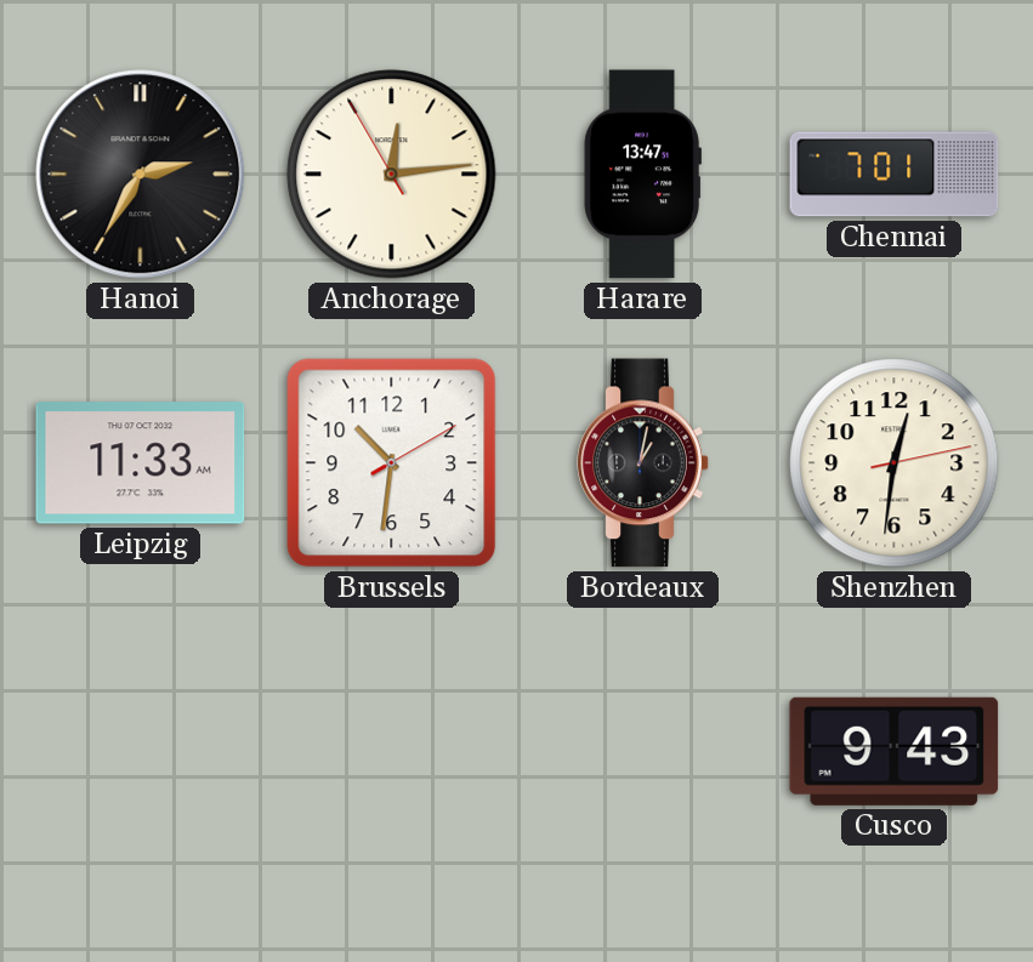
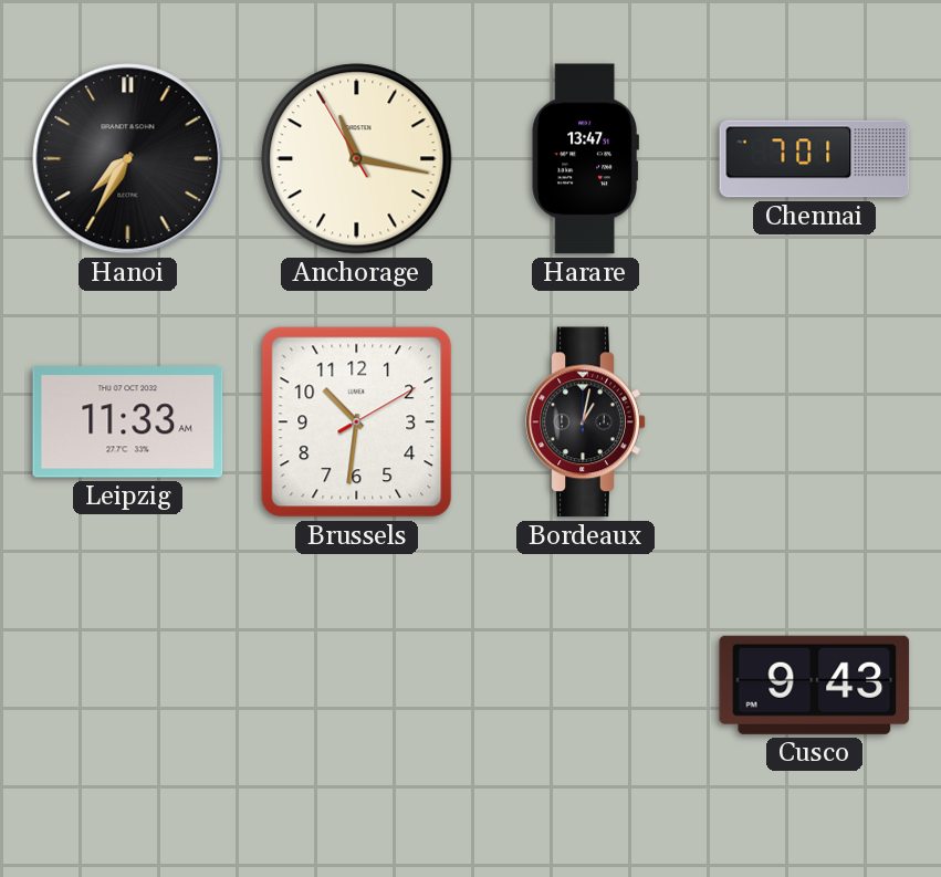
Hanoi: 2:35 -> 7:35 (128, 159)
Anchorage: 12:13 -> 11:16 (357, 159)
Shenzhen: 12:31 -> none (895, 463)
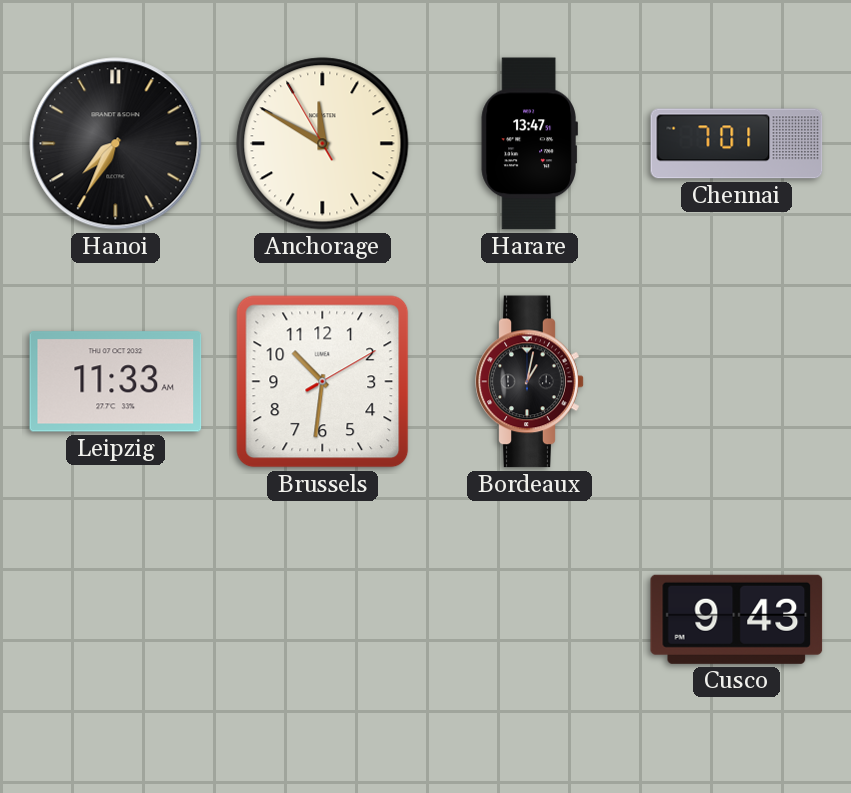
Anchorage: 11:16 -> 11:49 (323, 144)
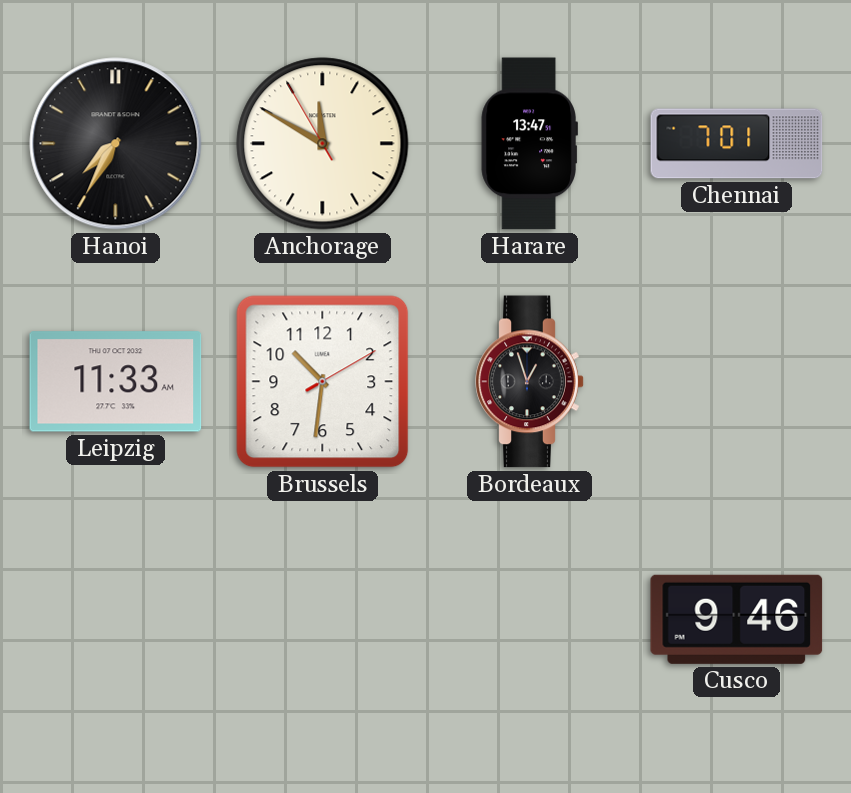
Bordeaux: 1:02 -> 12:57 (530, 382)
Cusco: 9:43 -> 9:46 (737, 619)
